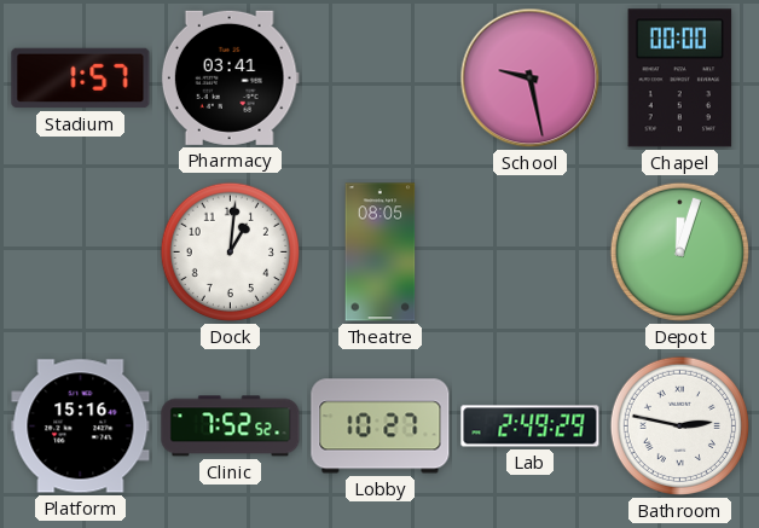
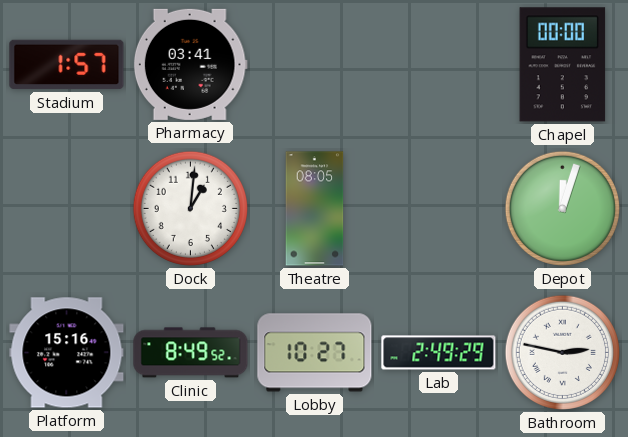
School: 9:28 -> none (531, 79)
Clinic: 7:52 -> 8:49 (191, 353)
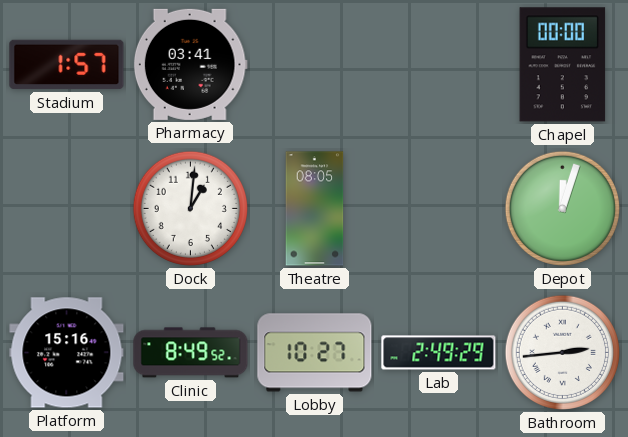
Bathroom: 2:47 -> 2:44 (562, 352)
